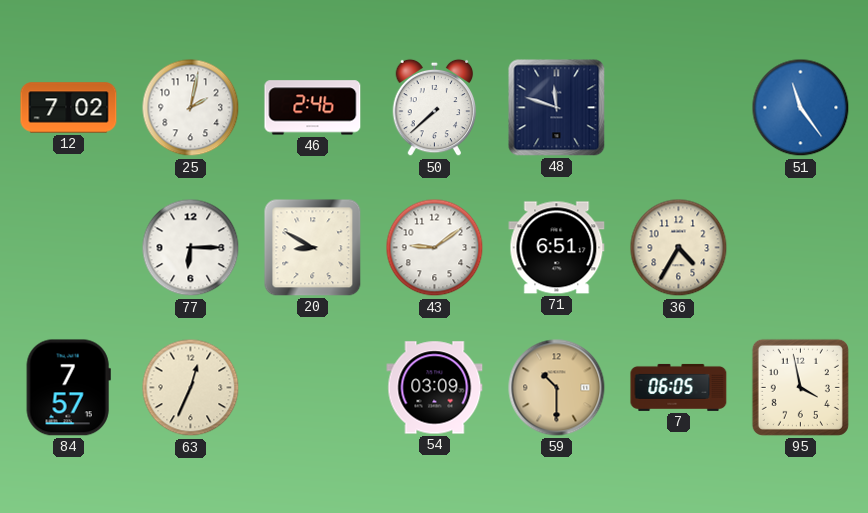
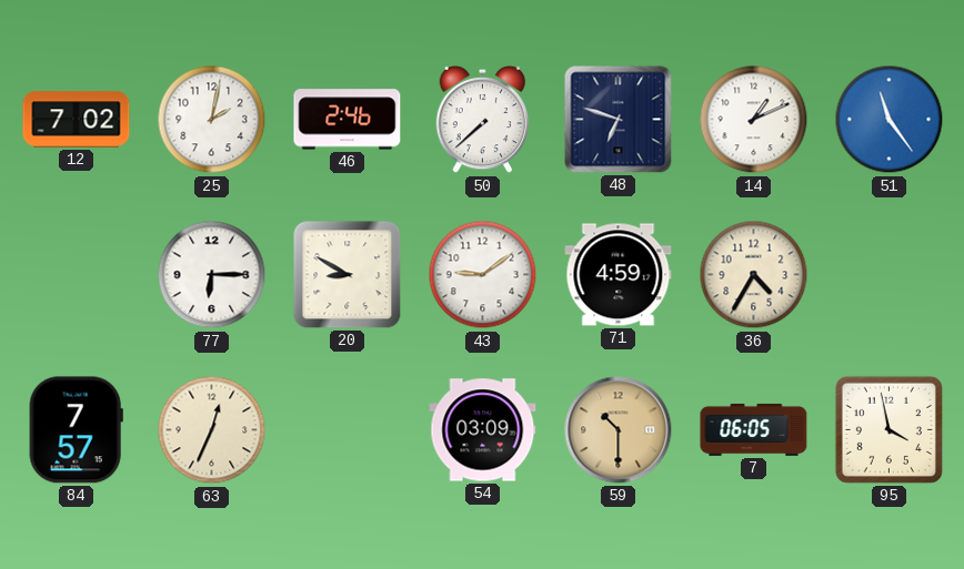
48: 11:48 -> 6:48 (619, 120)
14: none -> 1:11 (754, 120)
71: 6:51 -> 4:59 (619, 275)
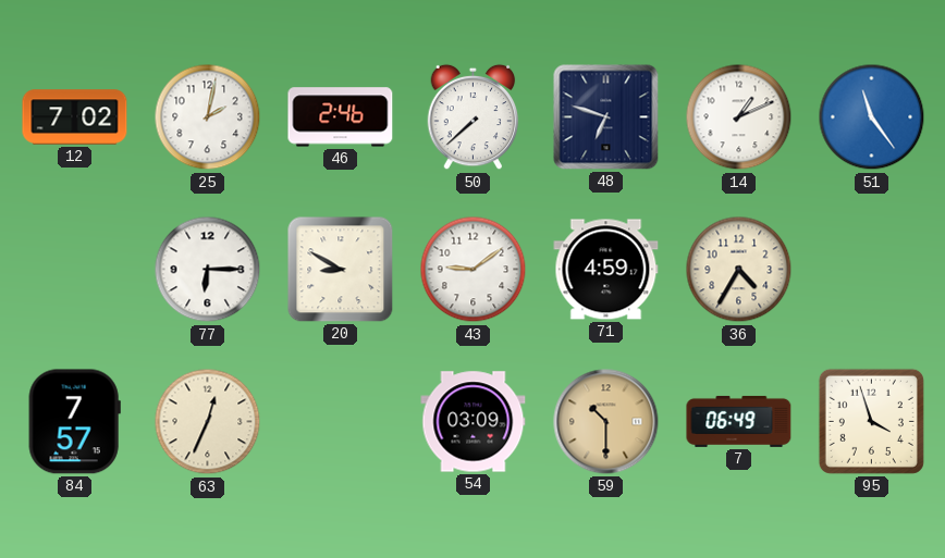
7: 06:05 -> 06:49 (739, 421)
95: 3:58 -> 3:57 (871, 421)
